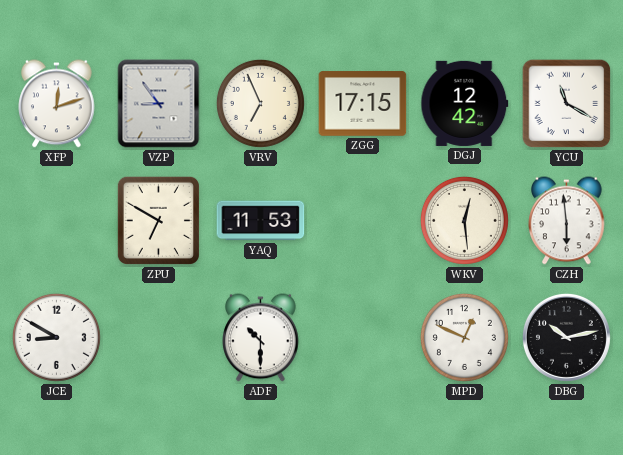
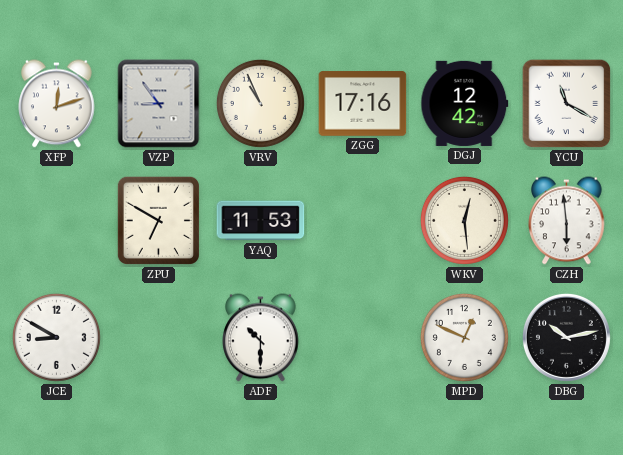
VRV: 6:56 -> 10:56 (260, 103)
ZGG: 17:15 -> 17:16 (363, 104)
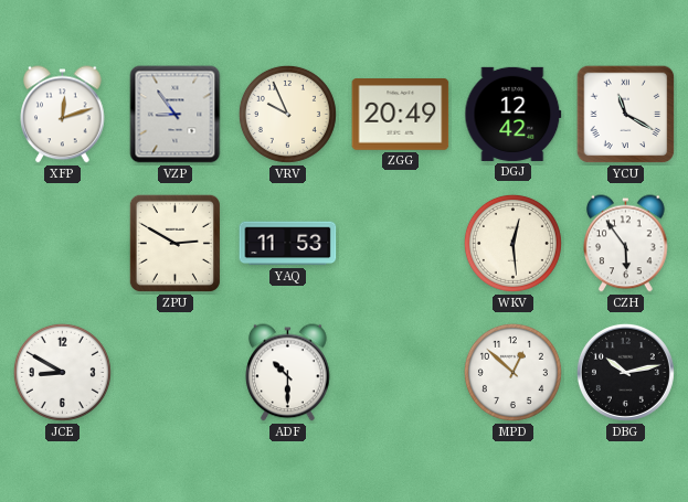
VRV: 10:56 -> 9:56 (287, 114)
ZGG: 17:16 -> 20:49 (401, 115)
ZPU: 6:50 -> 2:50 (174, 243)
CZH: 5:59 -> 5:54 (626, 244)
MPD: 12:49 -> 12:52 (512, 372)
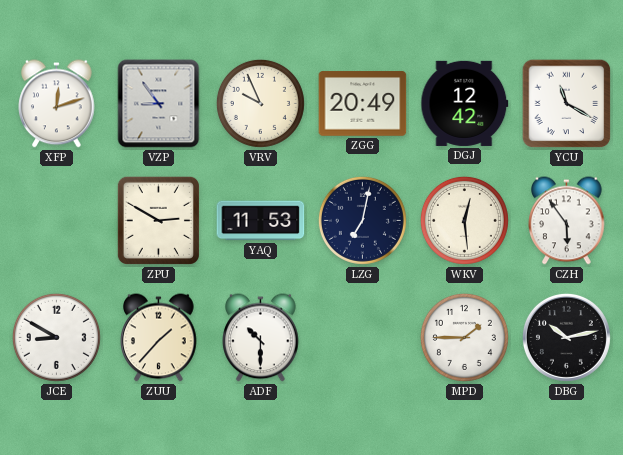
LZG: none -> 7:02 (362, 220)
ZUU: none -> 1:37 (159, 338)
MPD: 12:52 -> 1:45 (464, 337)
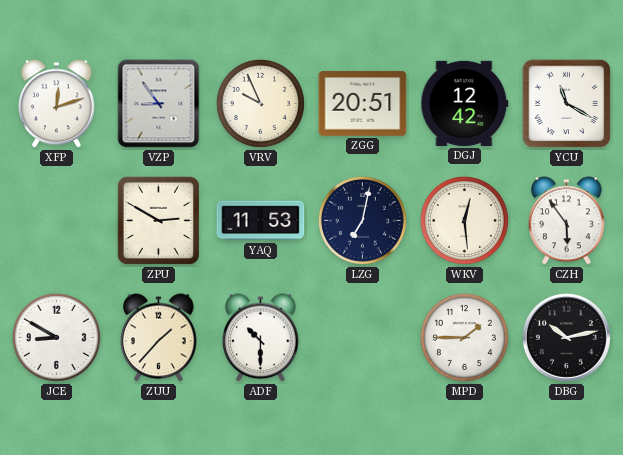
ZGG: 20:49 -> 20:51 (363, 104)
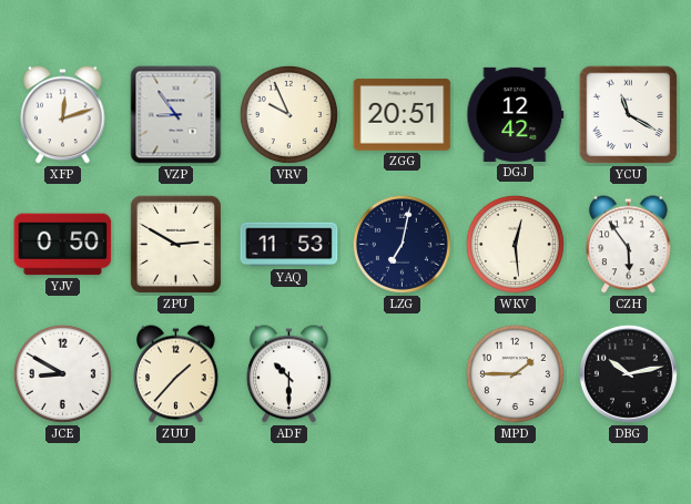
YJV: none -> 0:50 (63, 245)
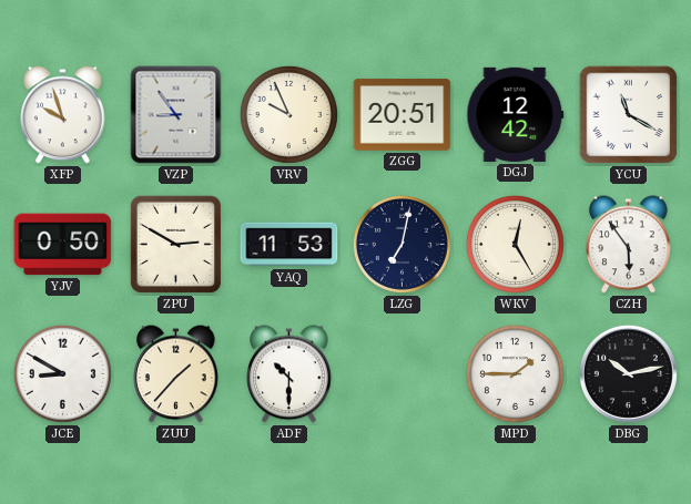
XFP: 12:12 -> 9:57 (63, 115)
WKV: 12:29 -> 12:25 (515, 244)
